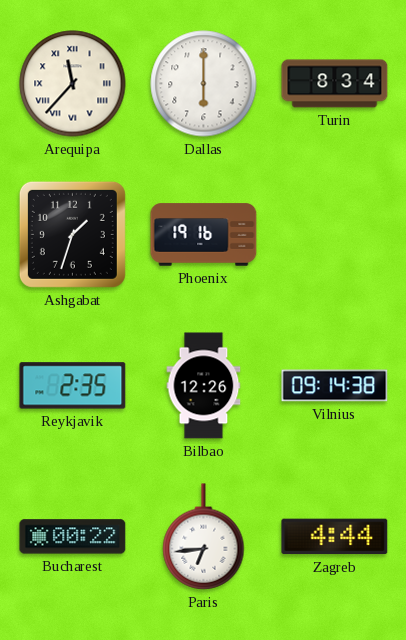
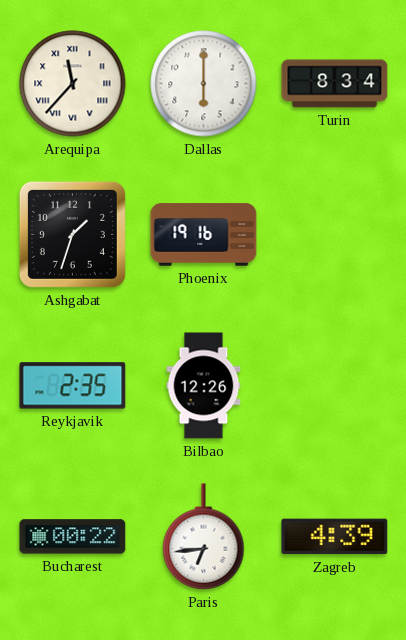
Vilnius: 09:14 -> none (335, 386)
Zagreb: 4:44 -> 4:39 (335, 537)
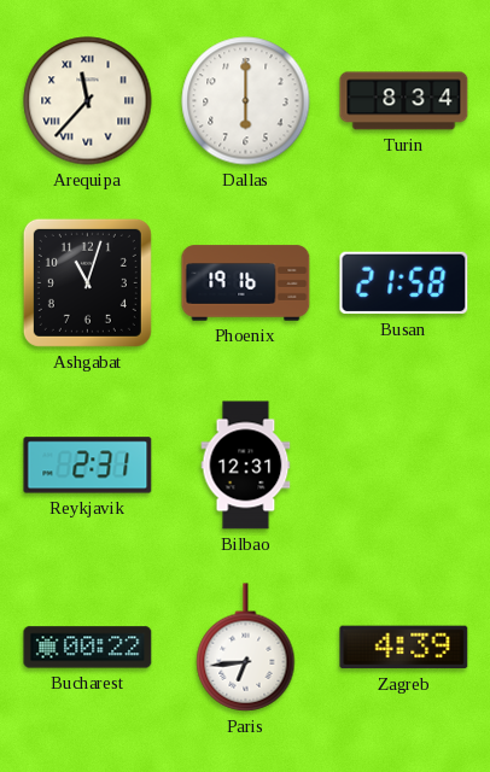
Ashgabat: 1:33 -> 11:03 (87, 282)
Busan: none -> 21:58 (404, 283)
Reykjavik: 2:35 -> 2:31 (88, 466)
Bilbao: 12:26 -> 12:31 (246, 466)
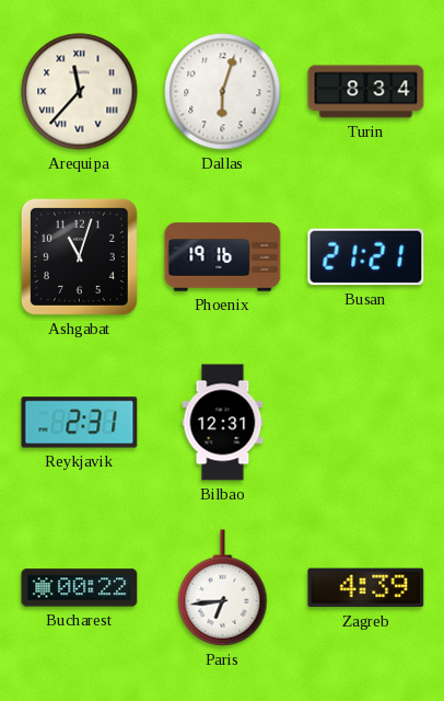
Dallas: 6:00 -> 6:03 (223, 92)
Busan: 21:58 -> 21:21 (366, 257)
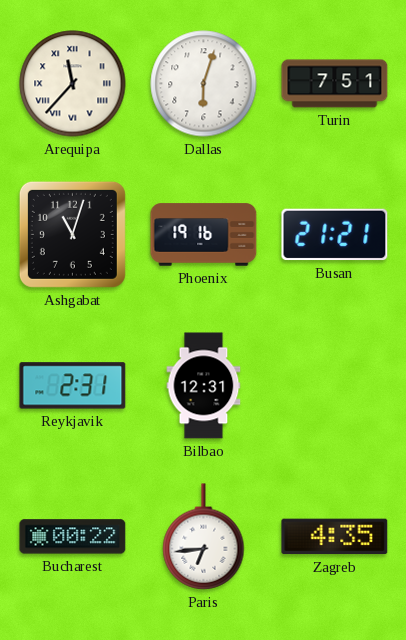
Turin: 8:34 -> 7:51 (335, 84)
Zagreb: 4:39 -> 4:35 (335, 537)
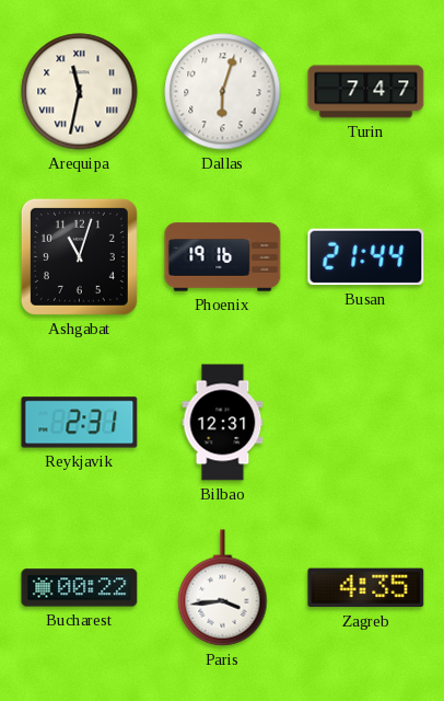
Arequipa: 11:37 -> 11:32 (80, 92)
Turin: 7:51 -> 7:47 (366, 92)
Busan: 21:21 -> 21:44 (366, 257)
Paris: 6:44 -> 3:44 (223, 588)
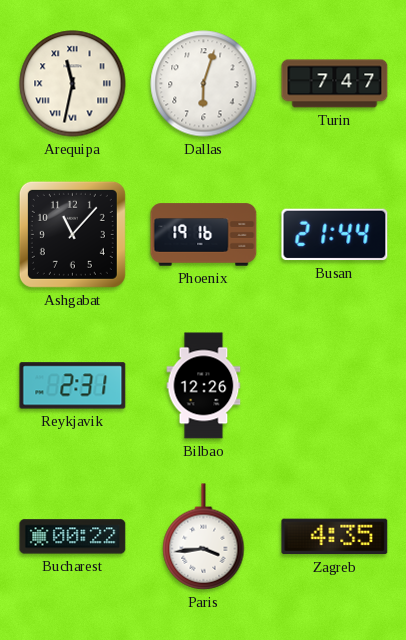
Ashgabat: 11:03 -> 11:07 (72, 234)
Bilbao: 12:31 -> 12:26 (204, 386)
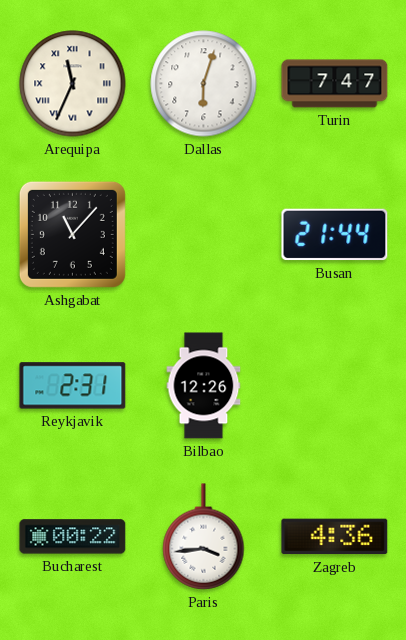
Arequipa: 11:32 -> 11:34 (73, 84)
Phoenix: 19:16 -> none (204, 235)
Zagreb: 4:35 -> 4:36 (335, 537)
